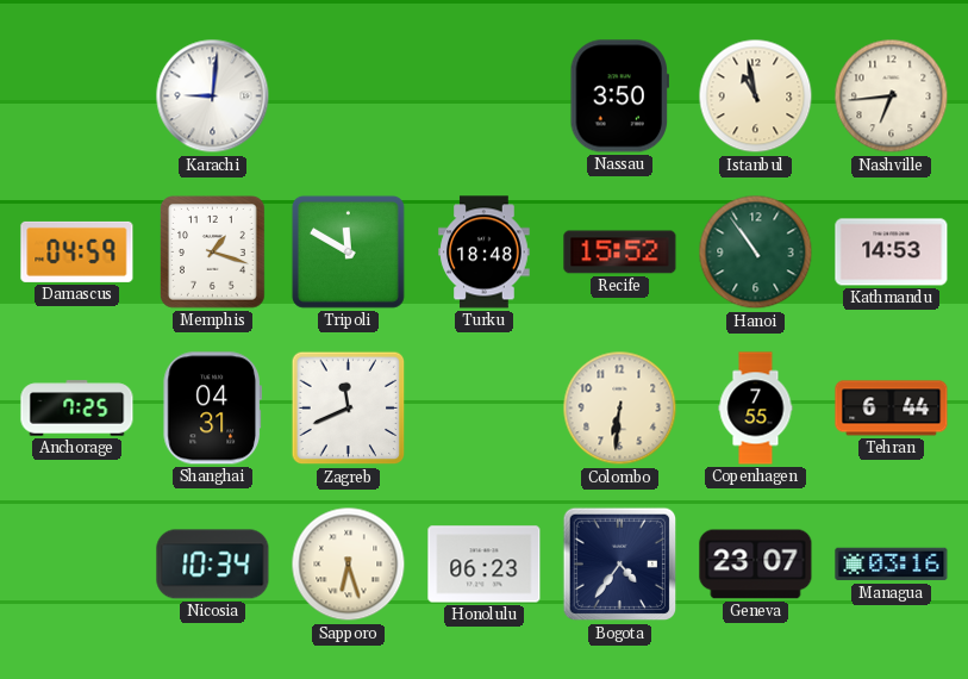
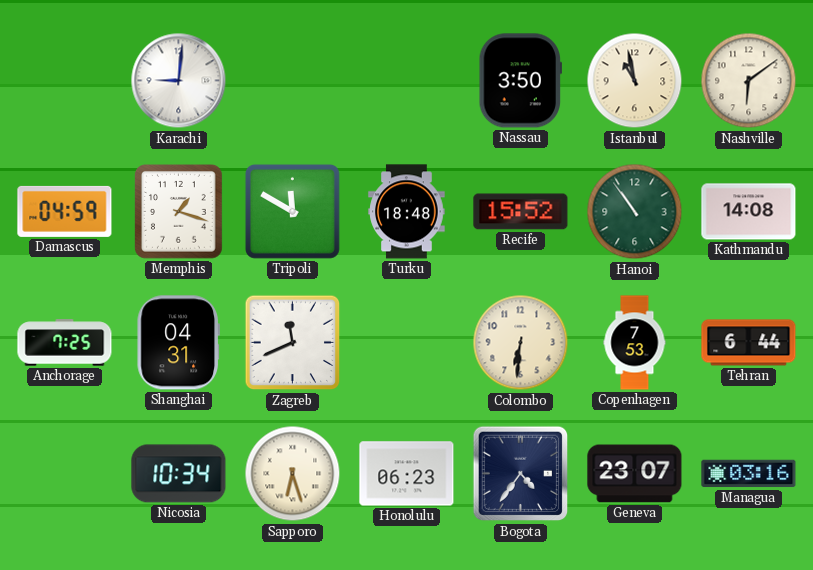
Nashville: 6:44 -> 6:09 (749, 81)
Kathmandu: 14:53 -> 14:08 (749, 212)
Copenhagen: 7:55 -> 7:53 (635, 343)
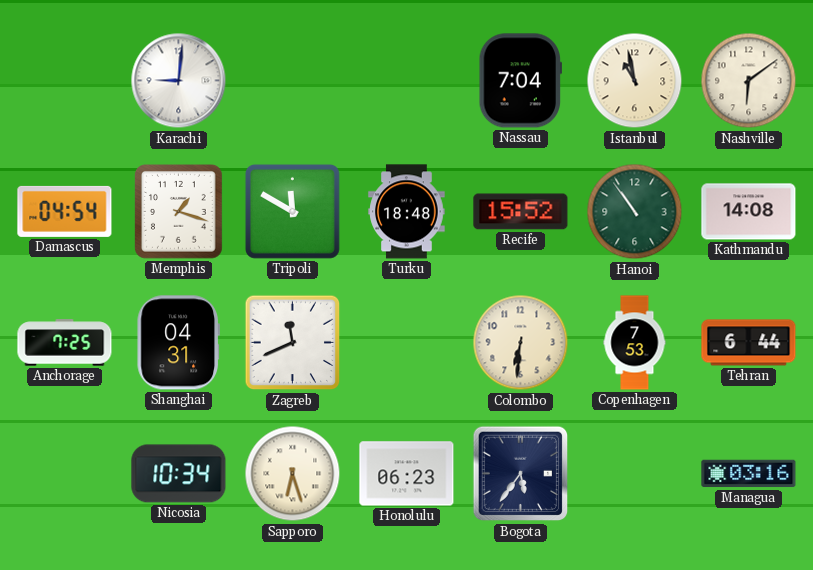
Nassau: 3:50 -> 7:04 (520, 81)
Damascus: 04:59 -> 04:54 (65, 211)
Bogota: 4:36 -> 5:36 (521, 474)
Geneva: 23:07 -> none (635, 474)
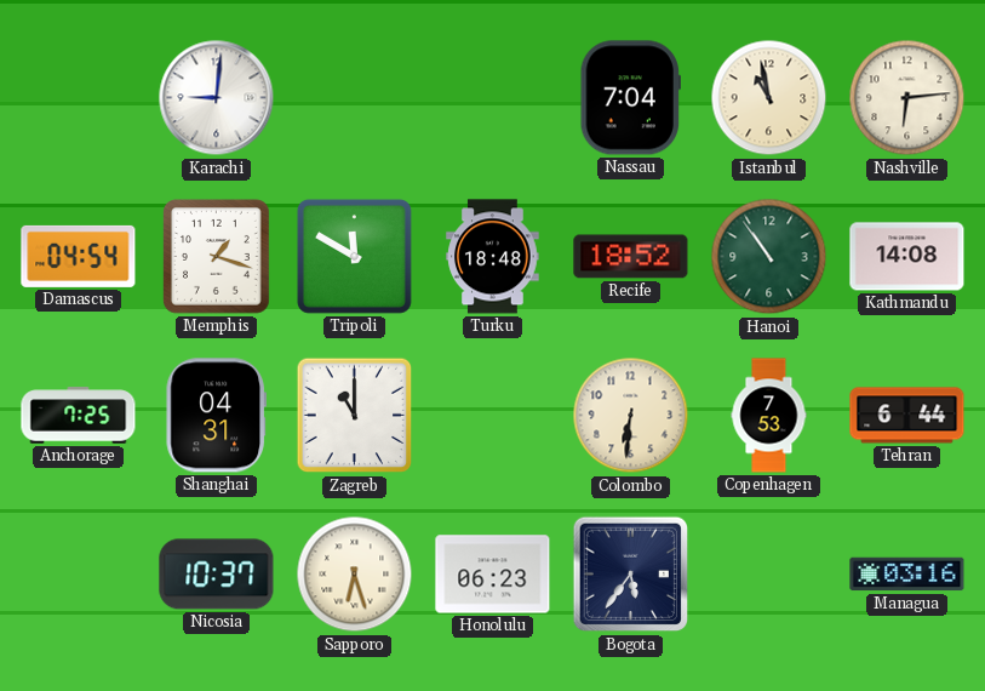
Nashville: 6:09 -> 6:14 (907, 98)
Recife: 15:52 -> 18:52 (631, 257)
Zagreb: 11:41 -> 11:00 (355, 416)
Nicosia: 10:34 -> 10:37 (217, 575)
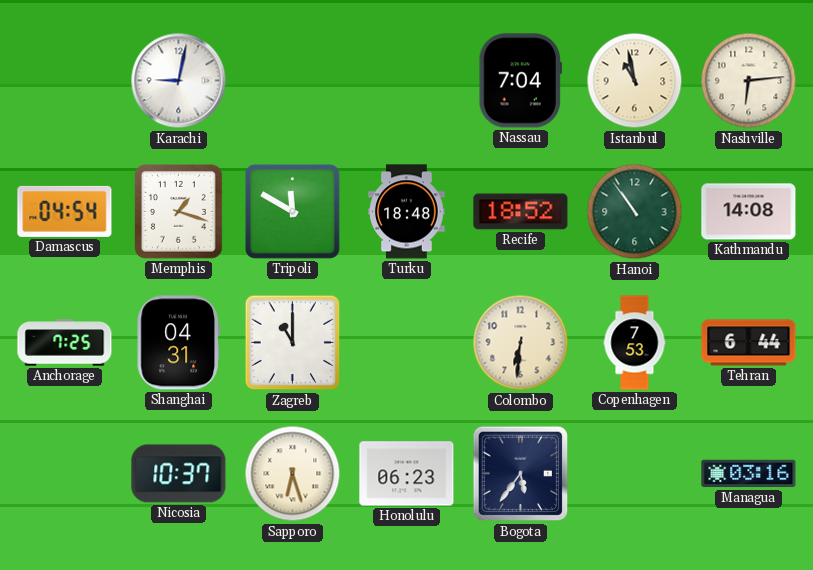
Karachi: 9:01 -> 9:02 (179, 81)
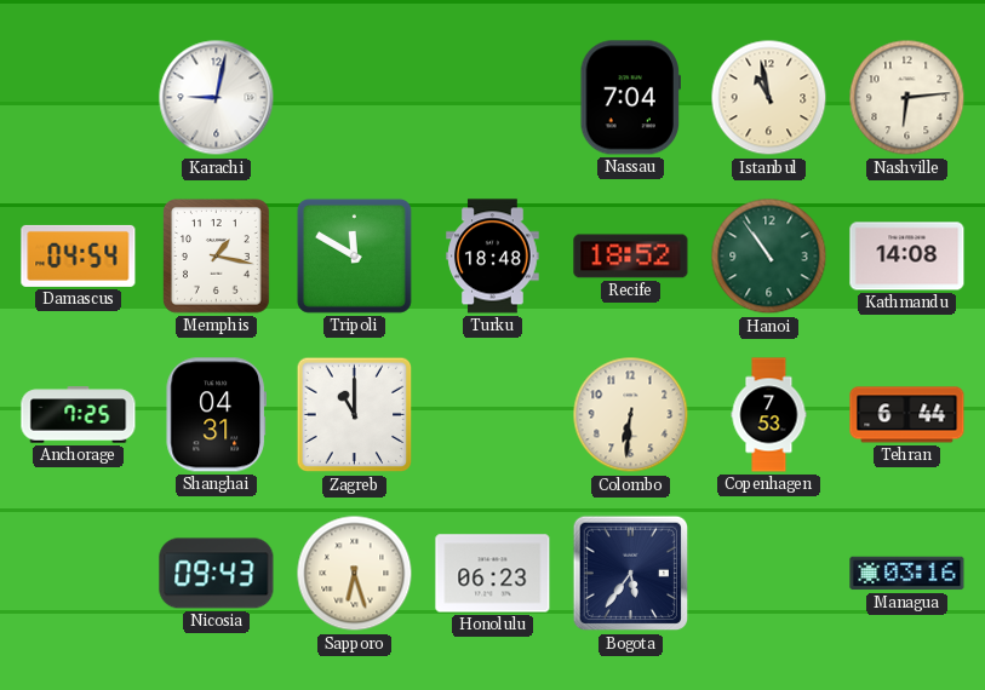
Memphis: 1:18 -> 1:17 (217, 257)
Nicosia: 10:37 -> 09:43 (217, 574)
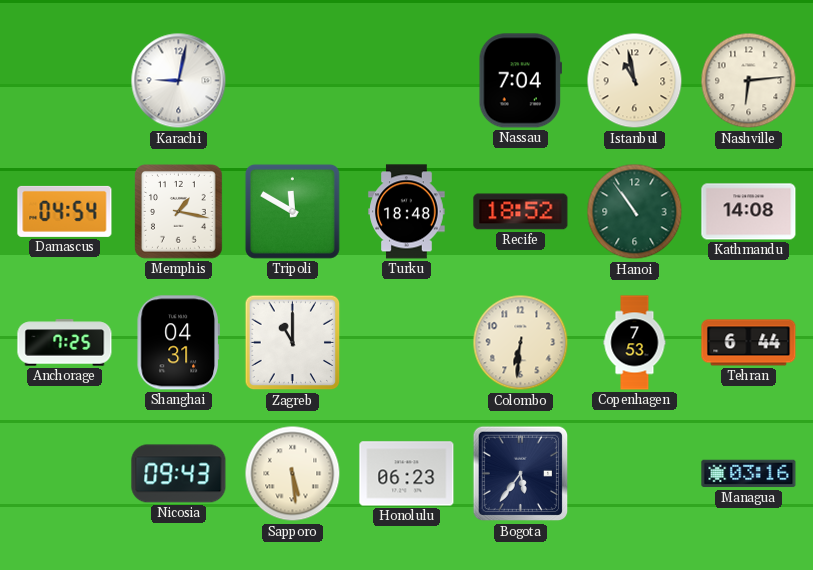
Sapporo: 6:27 -> 5:29 (293, 474)
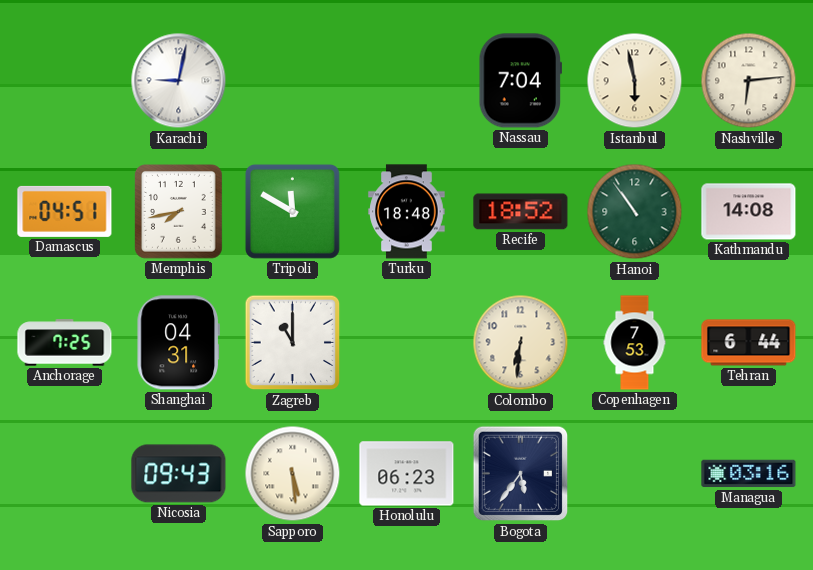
Istanbul: 10:58 -> 5:58 (635, 81)
Damascus: 04:54 -> 04:51 (65, 211)
Memphis: 1:17 -> 7:43 (179, 212)
